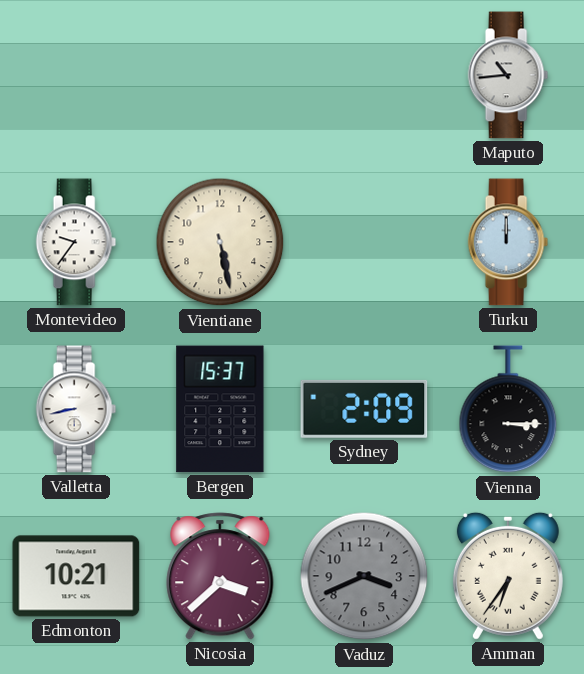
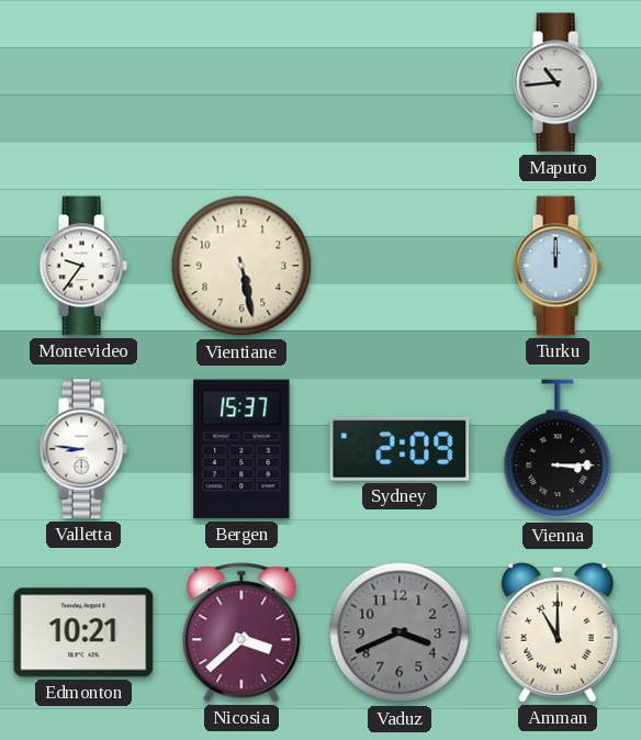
Valletta: 8:43 -> 8:46 (83, 449)
Amman: 6:36 -> 11:00 (558, 632)
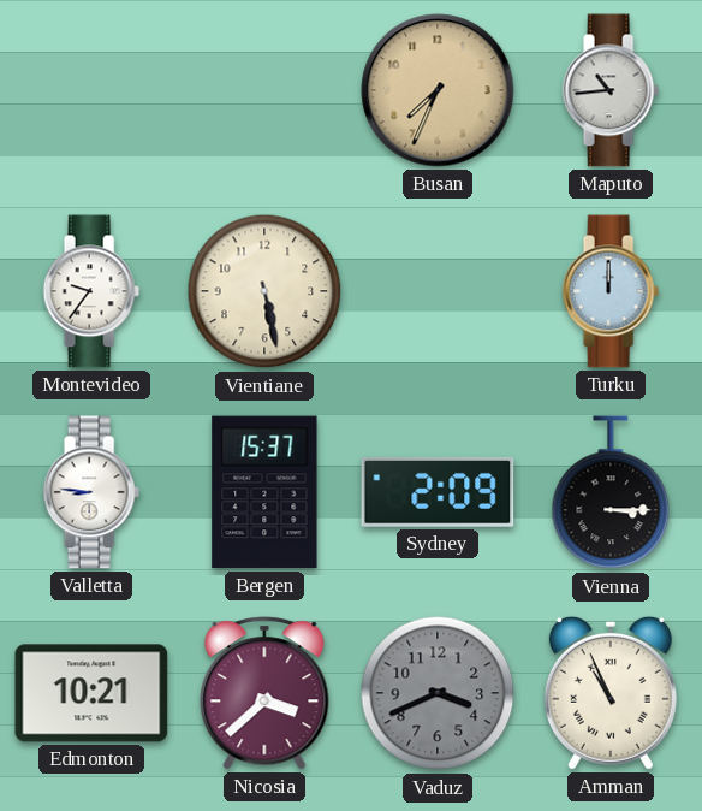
Busan: none -> 7:34 (438, 90)
Amman: 11:00 -> 10:56 (611, 693)
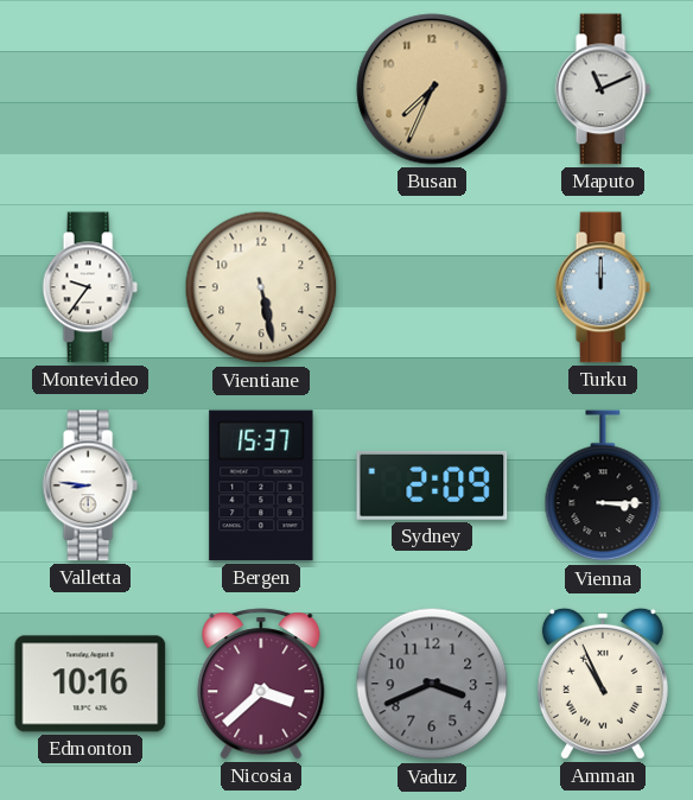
Maputo: 10:44 -> 11:11 (603, 89)
Edmonton: 10:21 -> 10:16 (90, 684)
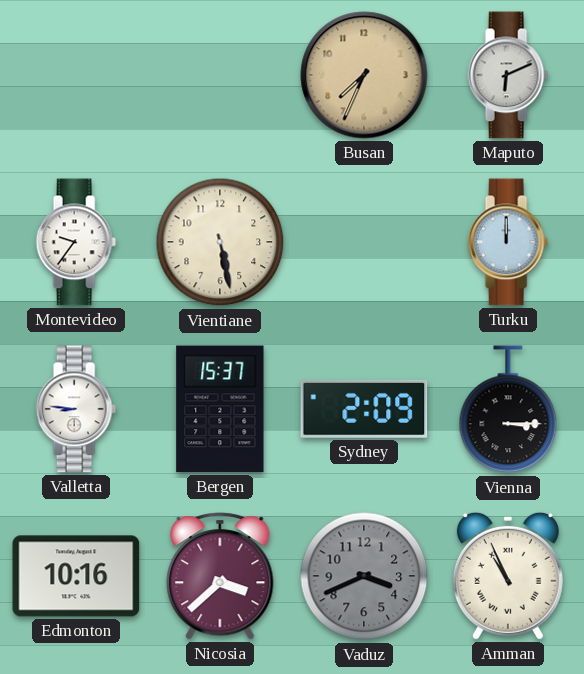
Maputo: 11:11 -> 6:11 (508, 75)
